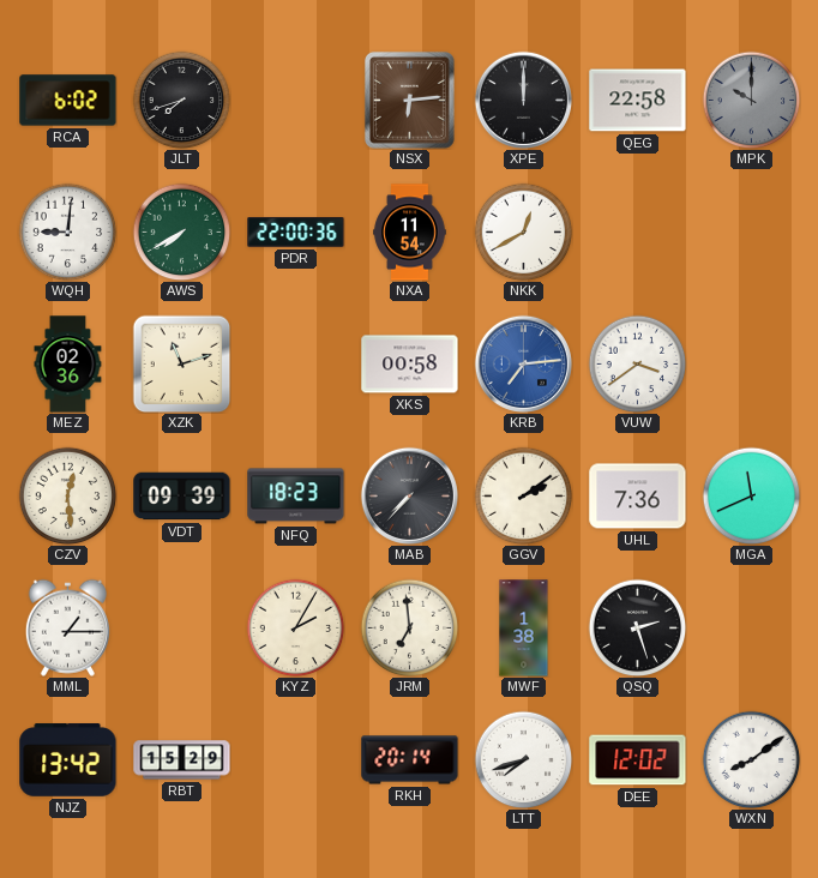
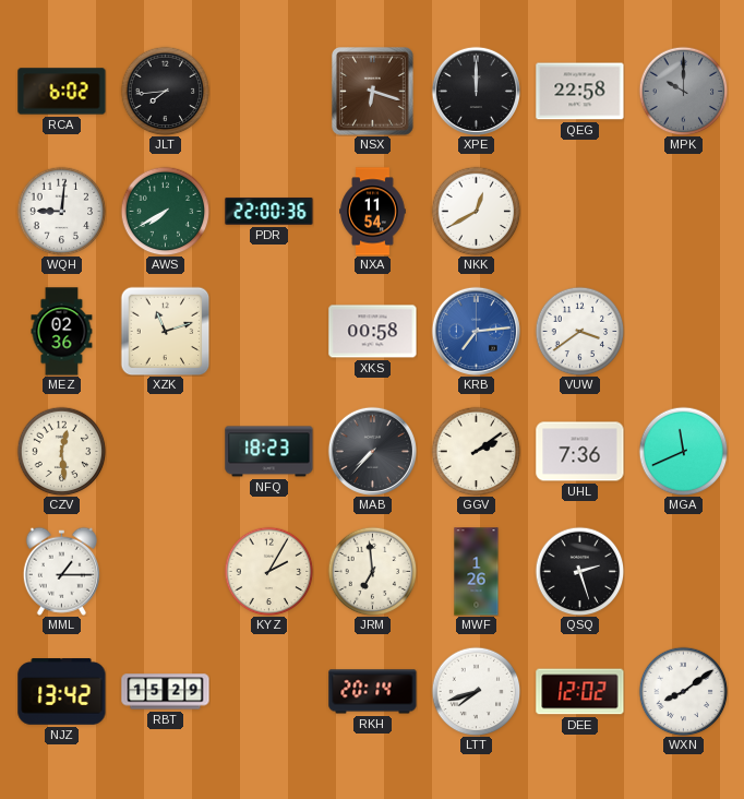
JLT: 7:42 -> 7:44 (165, 91)
NSX: 6:14 -> 6:18 (372, 92)
VDT: 09:39 -> none (182, 497)
MWF: 1:38 -> 1:26 (477, 572)
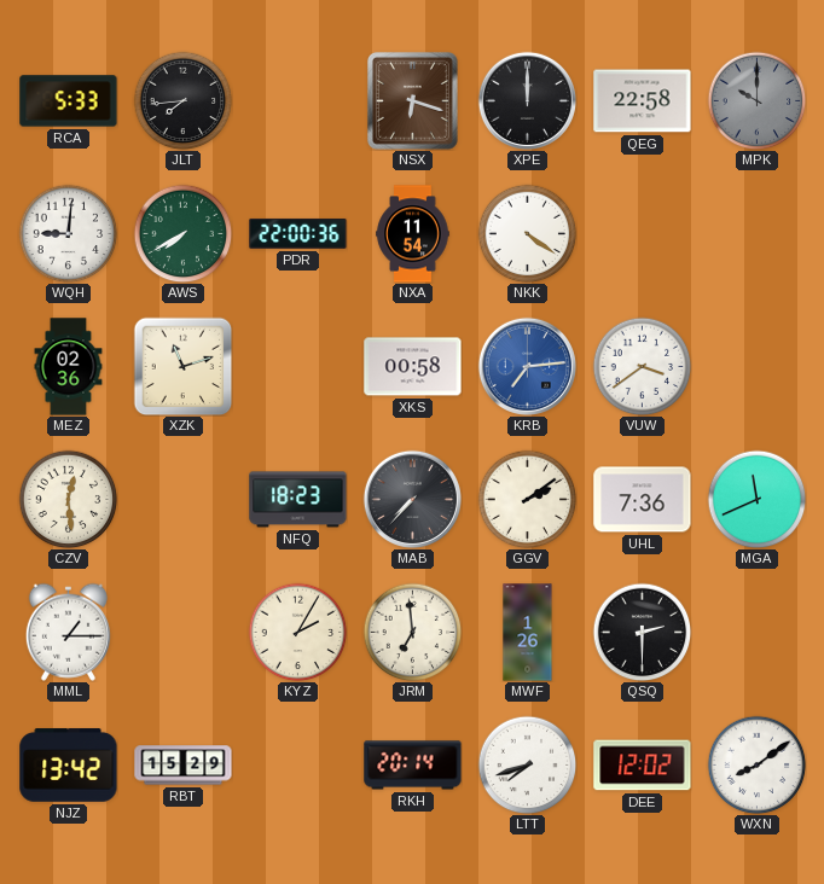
RCA: 6:02 -> 5:33 (69, 101)
NKK: 12:40 -> 4:21 (527, 233)
QSQ: 2:27 -> 2:30 (642, 632)
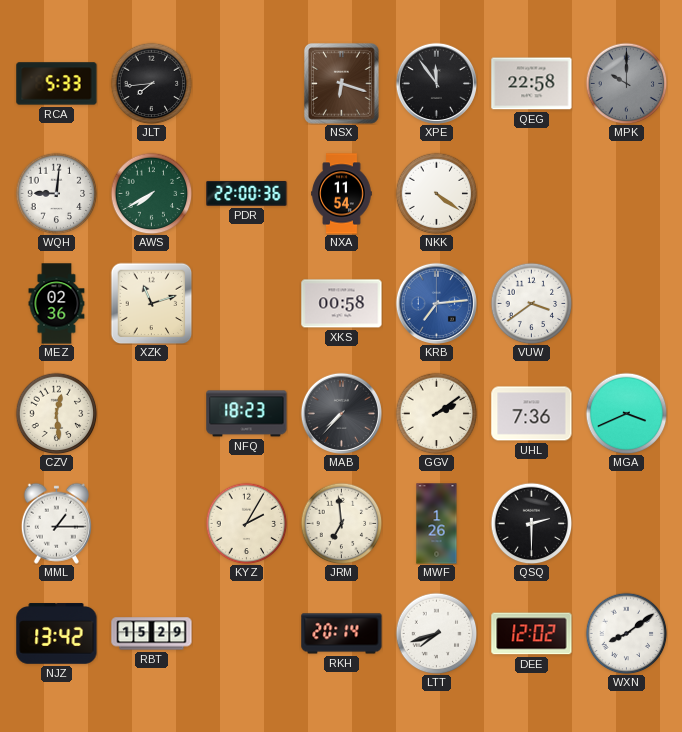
XPE: 12:00 -> 11:54 (436, 83)
MGA: 11:41 -> 3:41 (626, 413)
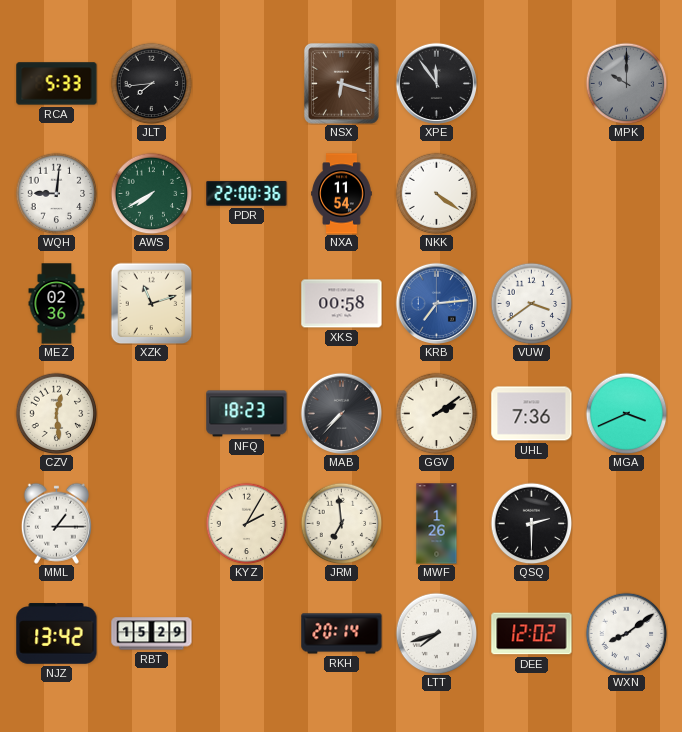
QEG: 22:58 -> none (532, 84)
